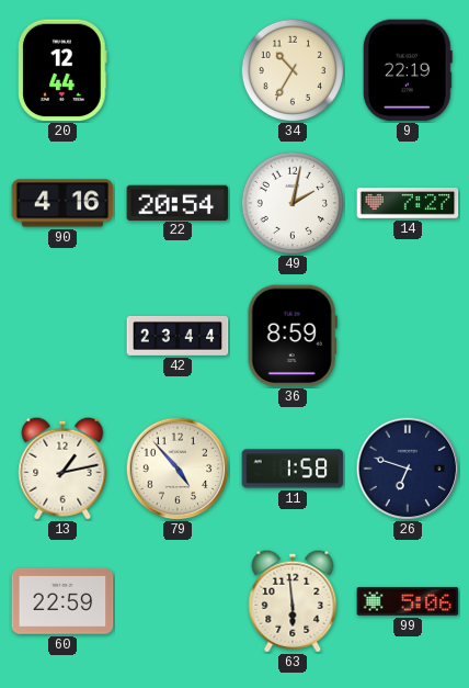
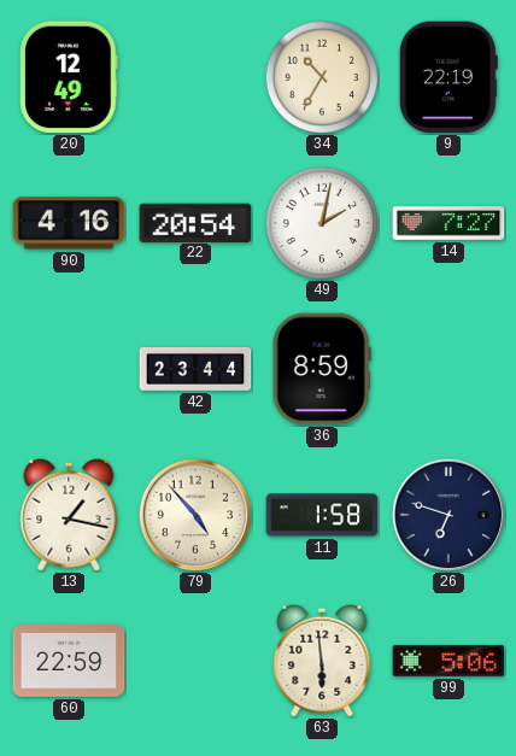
20: 12:44 -> 12:49 (69, 77)
13: 1:13 -> 1:17 (69, 515)
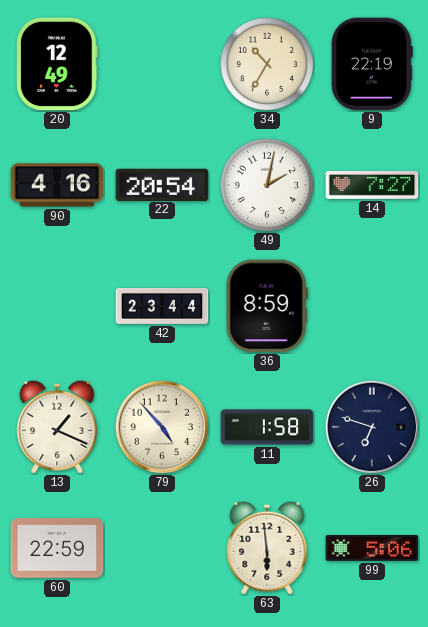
13: 1:17 -> 1:19 (57, 427)
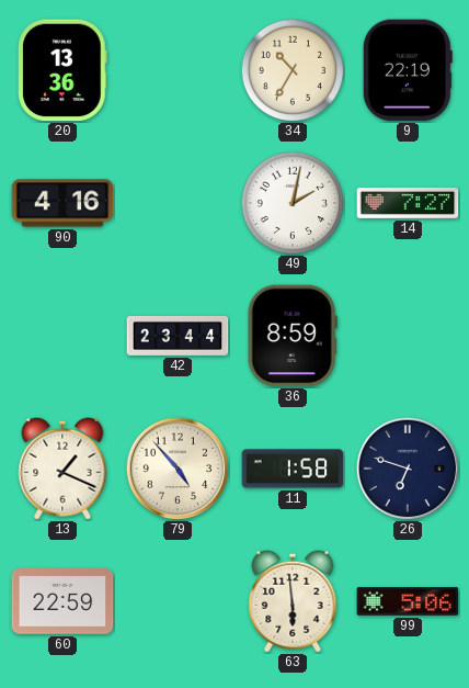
20: 12:49 -> 13:36 (62, 70)
22: 20:54 -> none (162, 184)
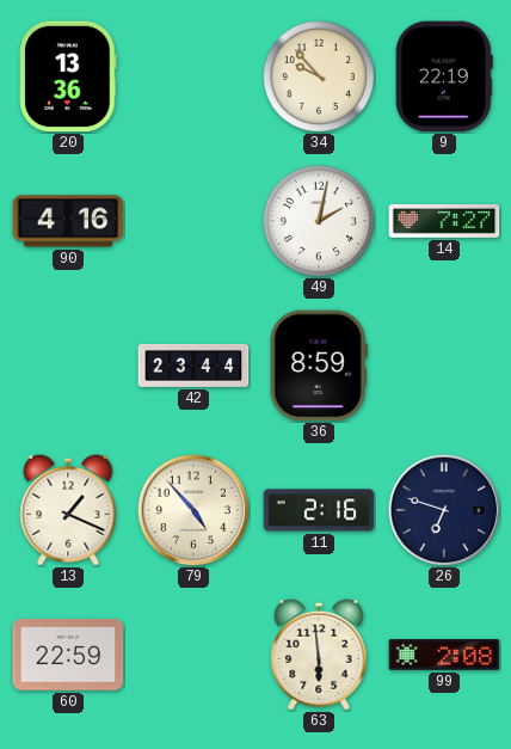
34: 10:35 -> 9:53 (318, 75)
11: 1:58 -> 2:16 (319, 510)
99: 5:06 -> 2:08 (444, 655)
